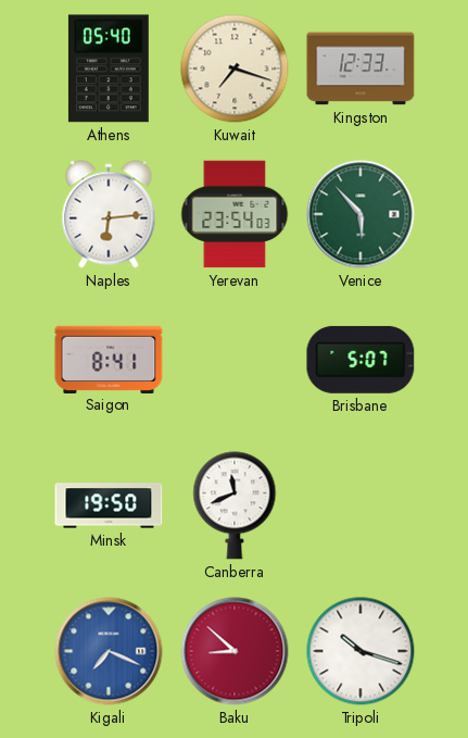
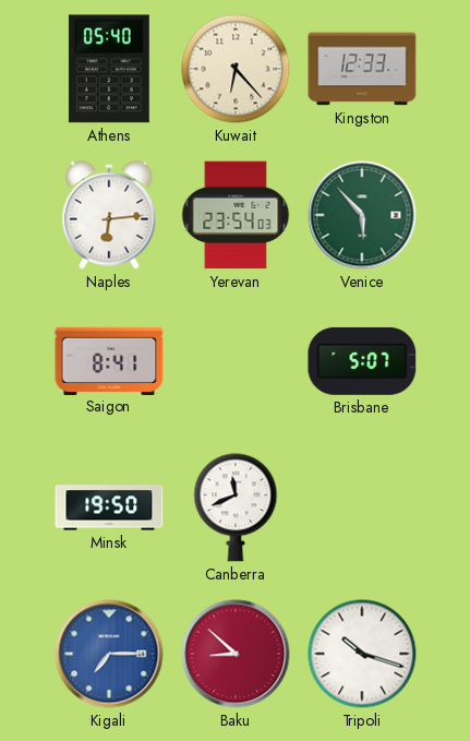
Kuwait: 7:18 -> 6:23 (236, 69)
Kigali: 7:19 -> 7:15 (109, 654)
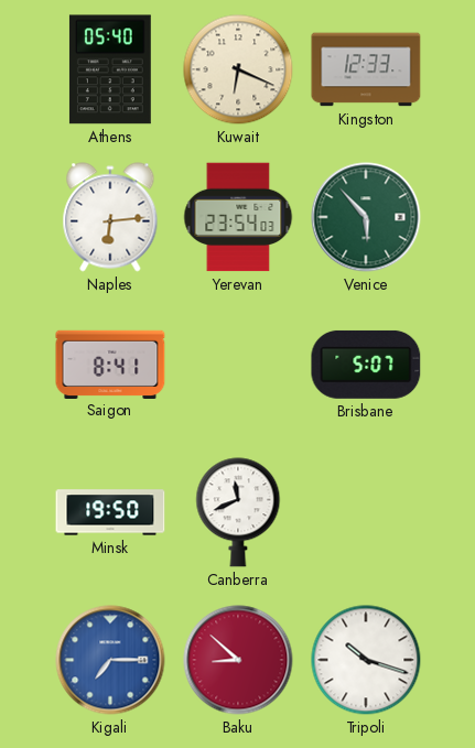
Kuwait: 6:23 -> 6:19 (238, 69)
